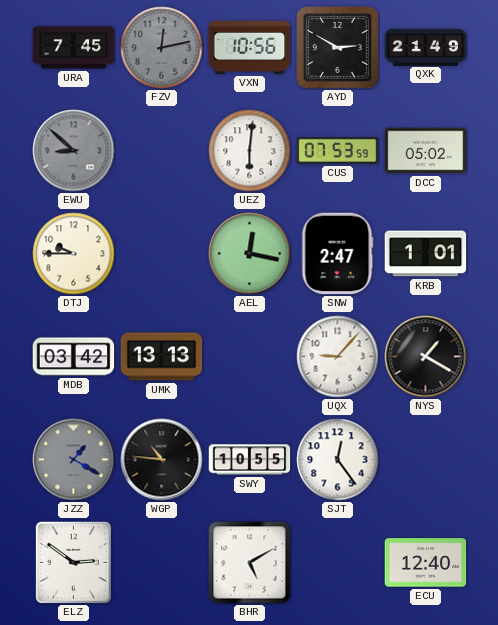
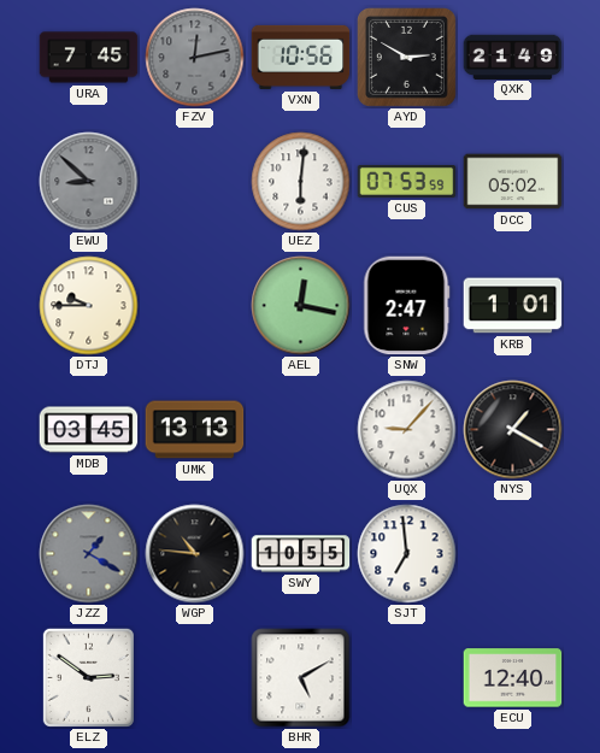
MDB: 03:42 -> 03:45 (89, 430)
SJT: 12:24 -> 6:59 (407, 554)
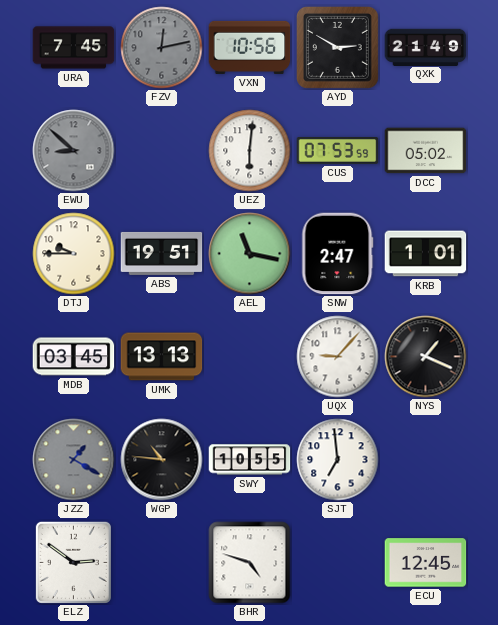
ABS: none -> 19:51 (162, 253)
AEL: 12:17 -> 11:17 (250, 254)
NYS: 1:20 -> 1:19 (426, 357)
BHR: 5:10 -> 4:48 (250, 563)
ECU: 12:40 -> 12:45 (426, 563)
